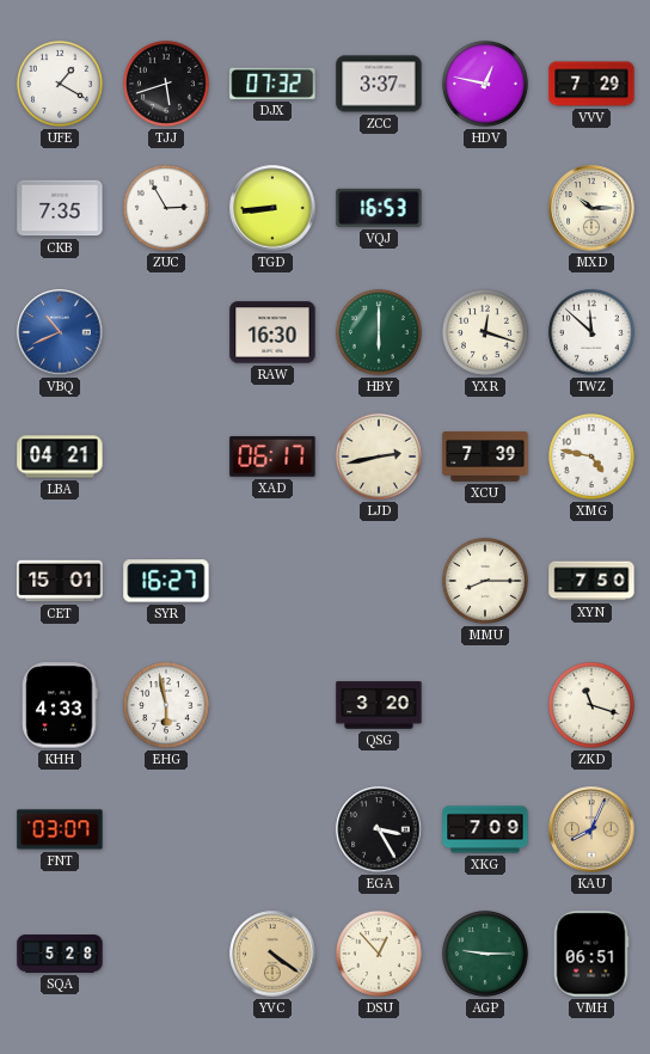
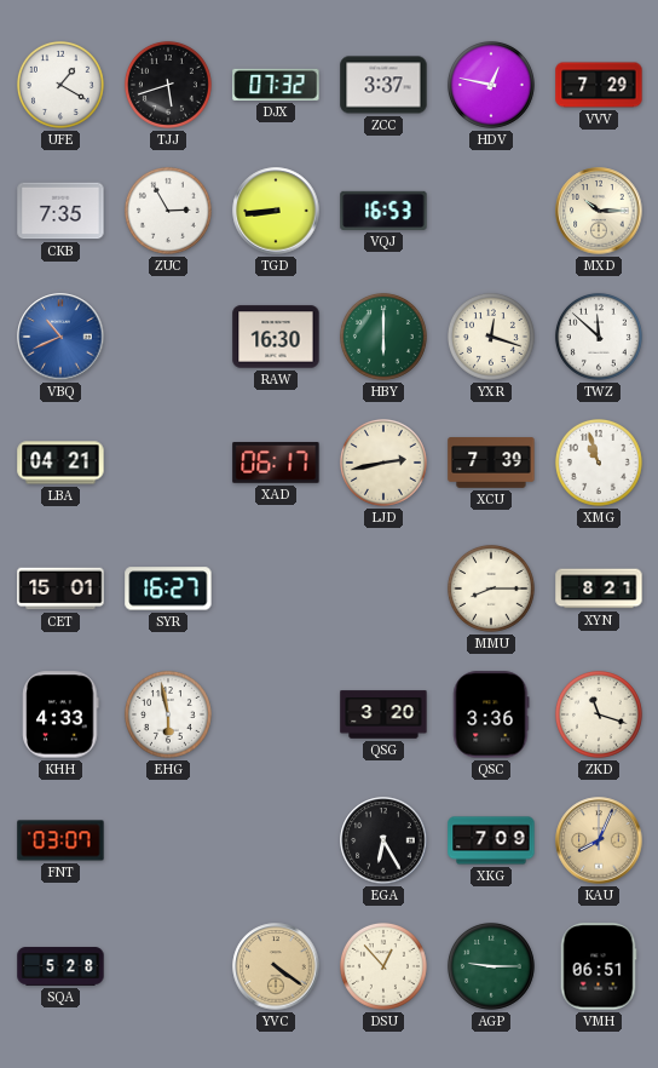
XMG: 4:47 -> 10:57 (599, 463)
XYN: 7:50 -> 8:21 (599, 588)
QSC: none -> 3:36 (491, 714)
EGA: 3:25 -> 6:25 (383, 840)
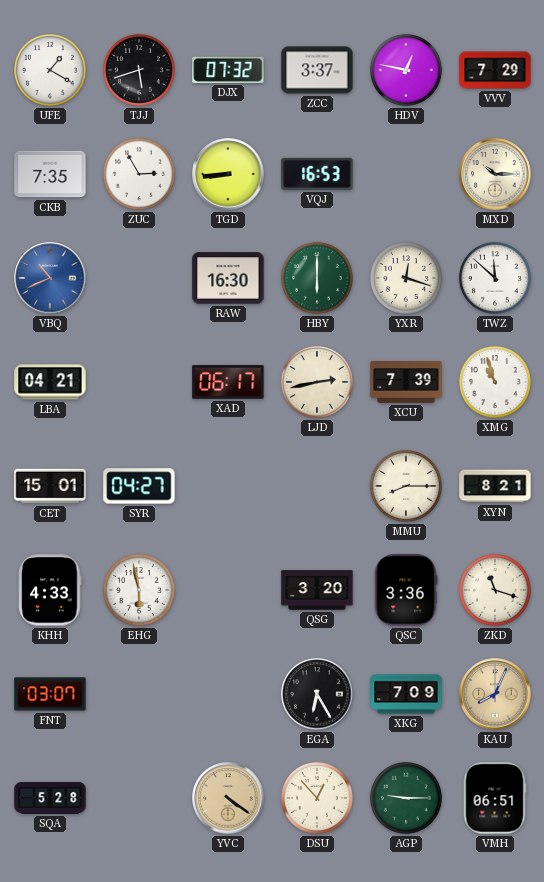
SYR: 16:27 -> 04:27 (139, 486)
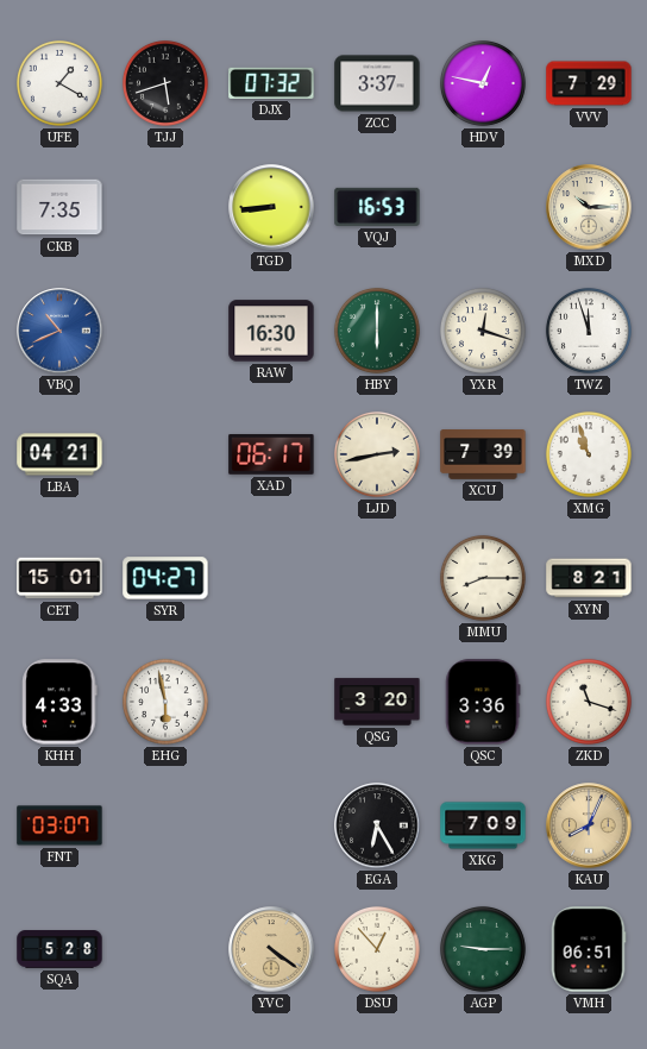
ZUC: 2:55 -> none (139, 174)
TWZ: 11:52 -> 11:57 (589, 331)
